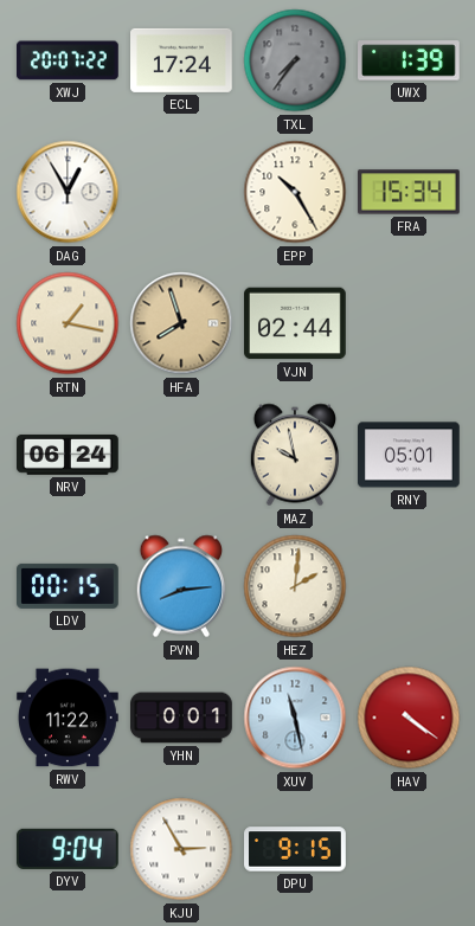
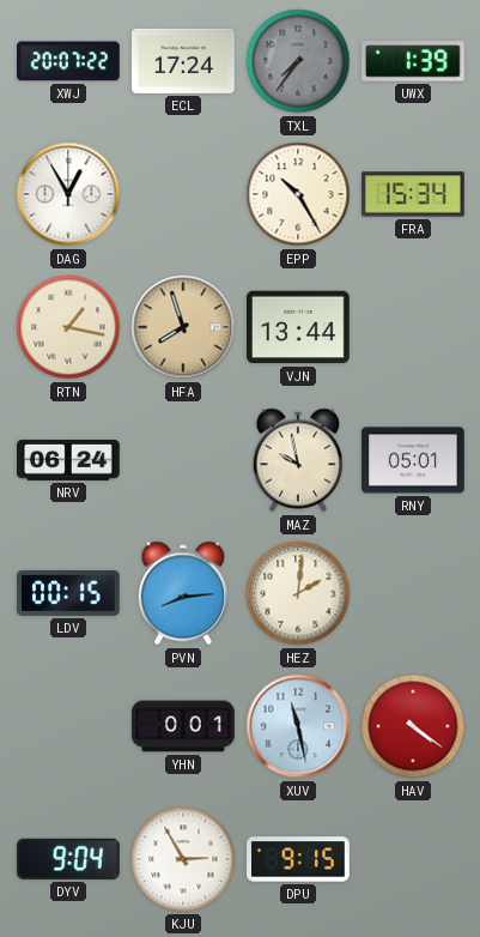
VJN: 02:44 -> 13:44 (299, 327)
RWV: 11:22 -> none (69, 718)
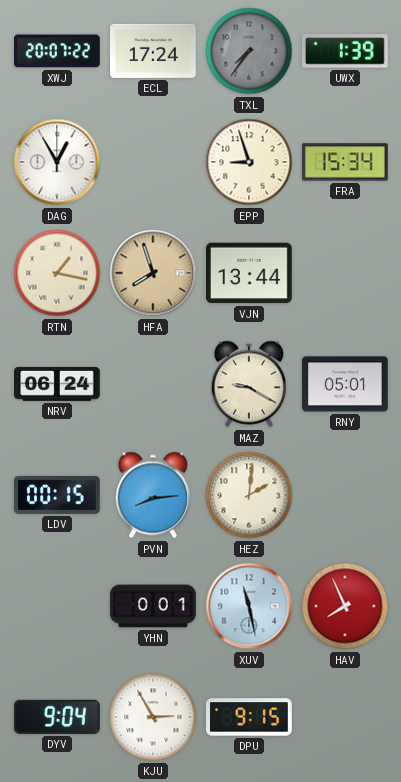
EPP: 10:25 -> 8:57 (249, 162)
MAZ: 9:58 -> 9:20 (248, 384)
HAV: 4:21 -> 7:56 (345, 606)
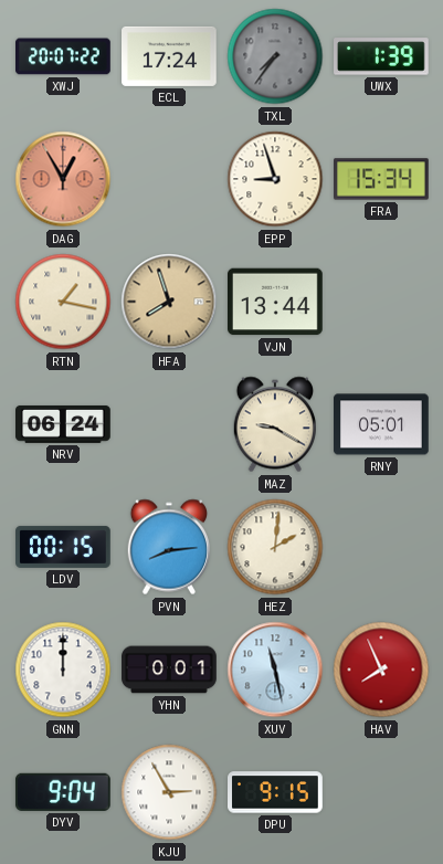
DAG dial: white -> salmon (63, 179)
GNN: none -> 12:00 (63, 670)
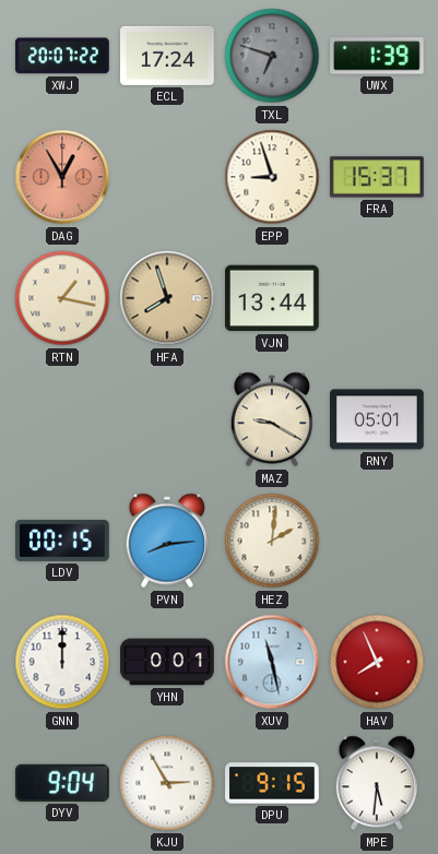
TXL: 7:36 -> 6:48 (272, 56)
FRA: 15:34 -> 15:37 (378, 177)
NRV: 06:24 -> none (64, 424)
MPE: none -> 5:31 (376, 783)
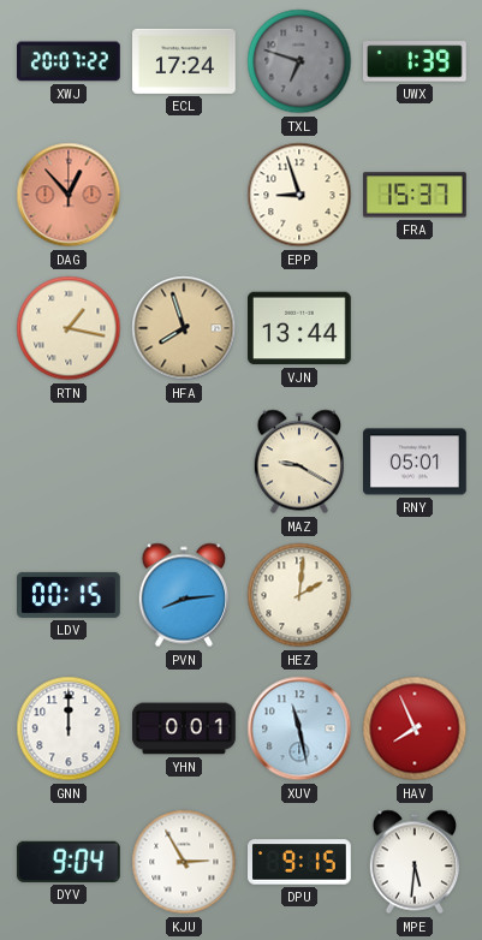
DAG: 12:55 -> 12:53 (69, 195)
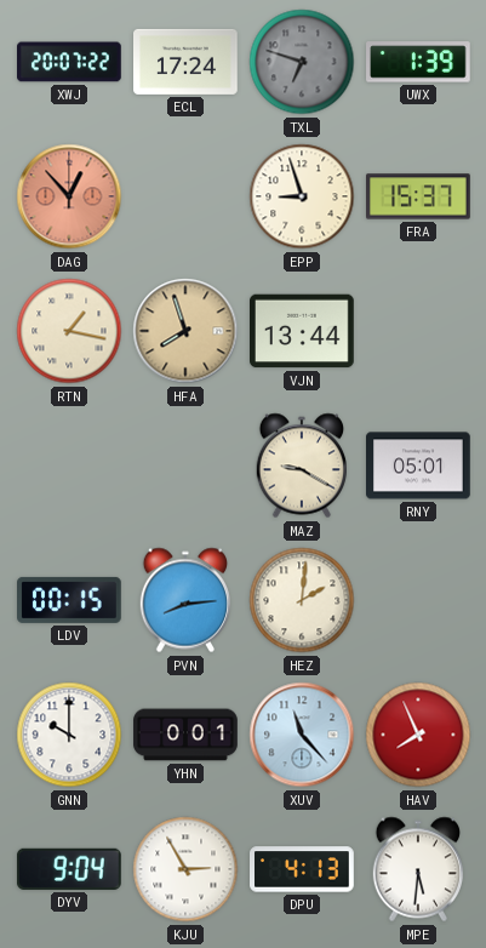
GNN: 12:00 -> 10:00 (69, 735)
XUV: 11:28 -> 11:23 (302, 735)
DPU: 9:15 -> 4:13 (302, 869)
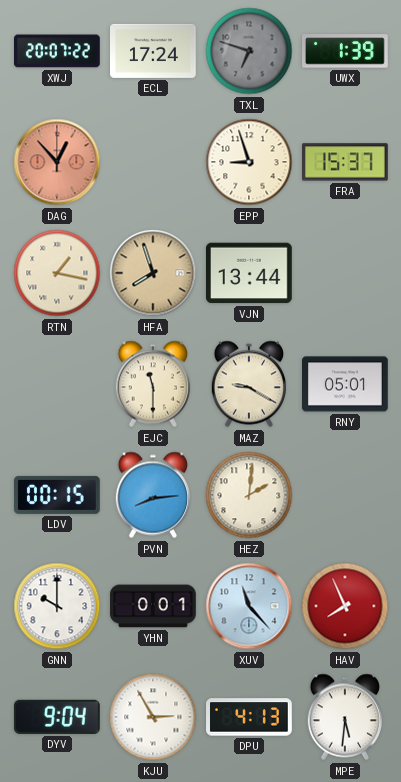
EJC: none -> 11:30 (152, 384)
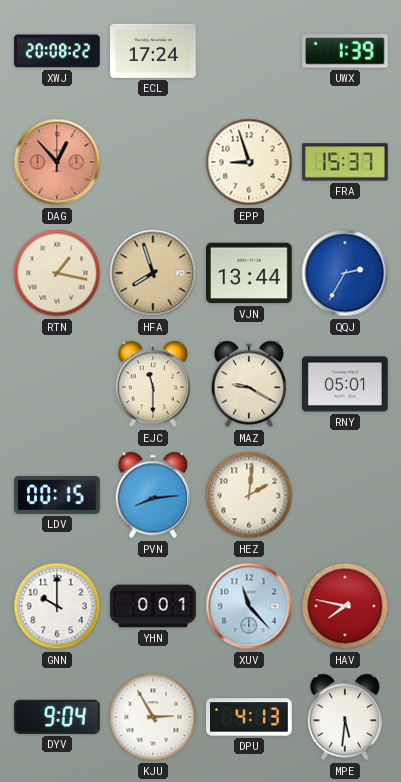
XWJ: 20:07 -> 20:08 (58, 51)
TXL: 6:48 -> none (249, 51)
QQJ: none -> 2:35 (345, 273)
HAV: 7:56 -> 7:47 (345, 606)
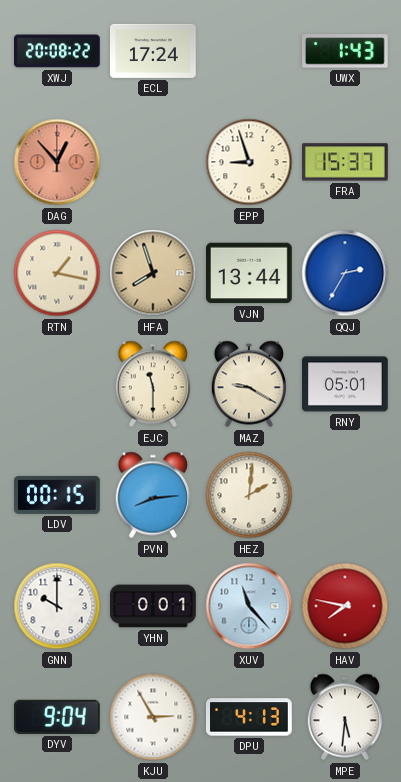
UWX: 1:39 -> 1:43 (346, 51)
